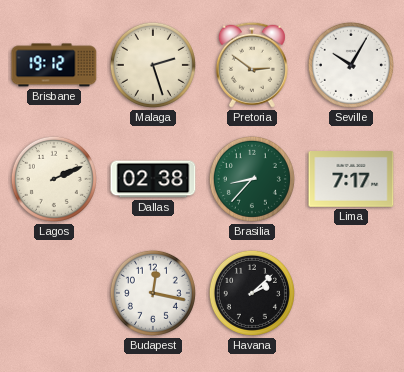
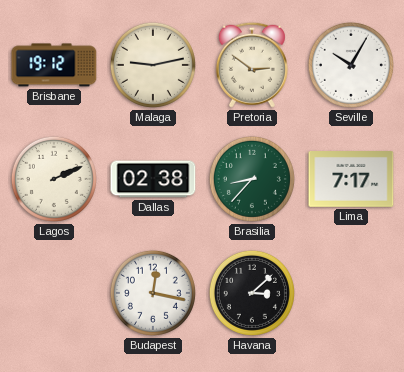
Malaga: 2:27 -> 9:13 (153, 65)
Havana: 2:08 -> 3:08 (252, 293)
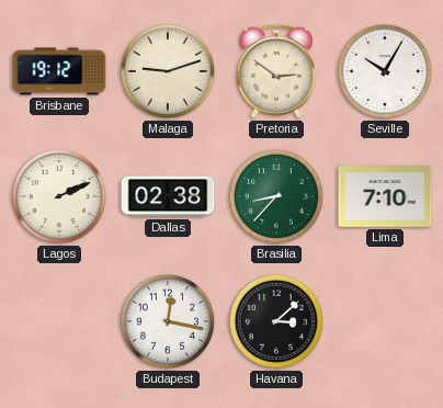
Malaga: 9:13 -> 9:12 (168, 71)
Lima: 7:17 -> 7:10 (385, 197)
